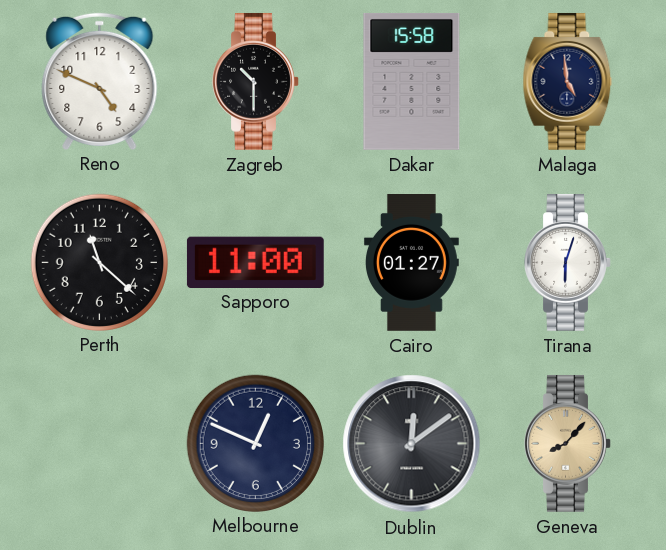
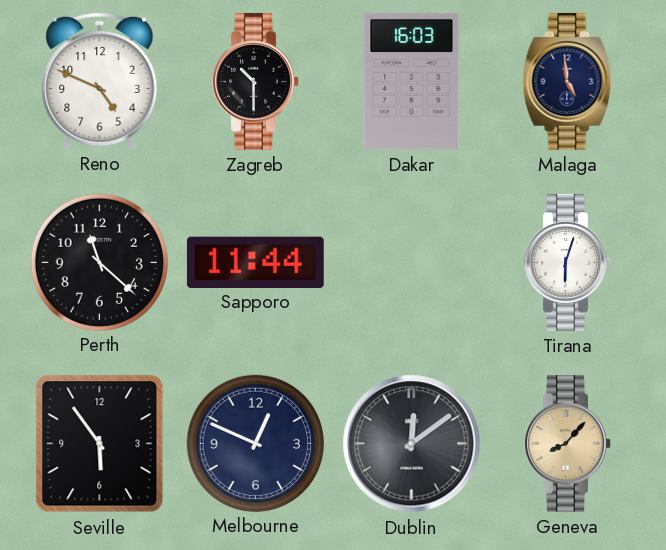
Dakar: 15:58 -> 16:03 (412, 81)
Sapporo: 11:00 -> 11:44 (255, 262)
Cairo: 01:27 -> none (411, 263)
Seville: none -> 5:54 (100, 444)
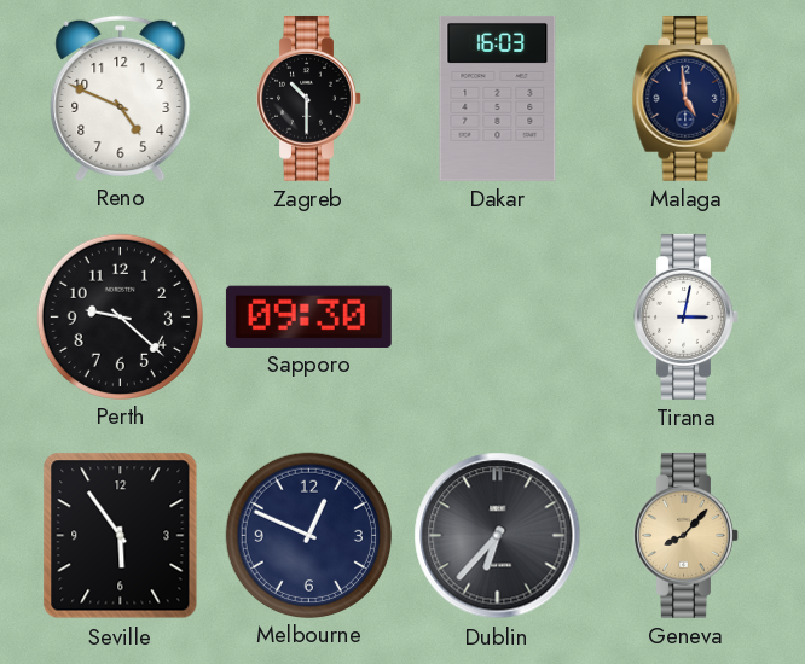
Perth: 11:22 -> 9:22 (120, 316)
Sapporo: 11:44 -> 09:30 (308, 316)
Tirana: 6:03 -> 3:02 (687, 316)
Dublin: 12:09 -> 6:37 (498, 536)
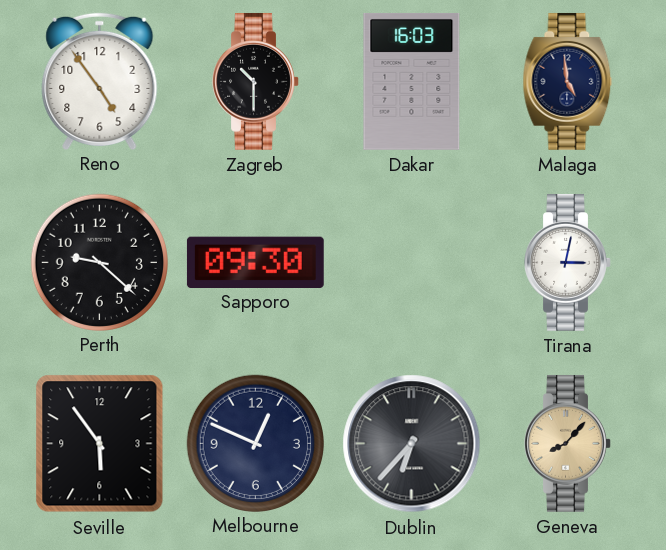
Reno: 4:49 -> 4:54 (100, 81)
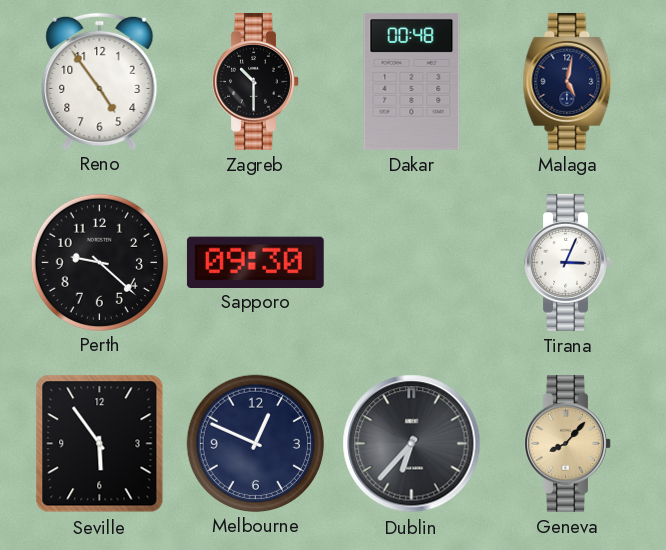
Dakar: 16:03 -> 00:48 (412, 81)
Malaga: 4:59 -> 5:02 (568, 81)
Tirana: 3:02 -> 3:04 (568, 262)
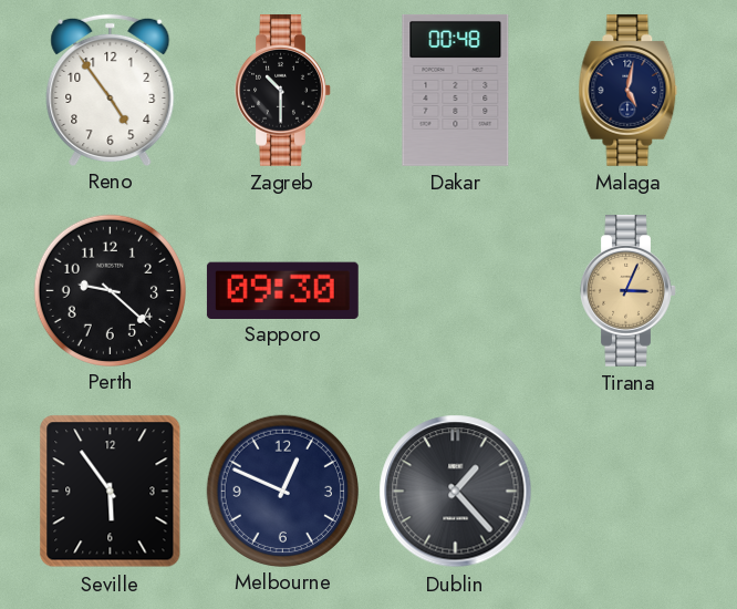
Tirana dial: white -> champagne (629, 290)
Dublin: 6:37 -> 1:23 (456, 492)
Geneva: 8:07 -> none (568, 443)
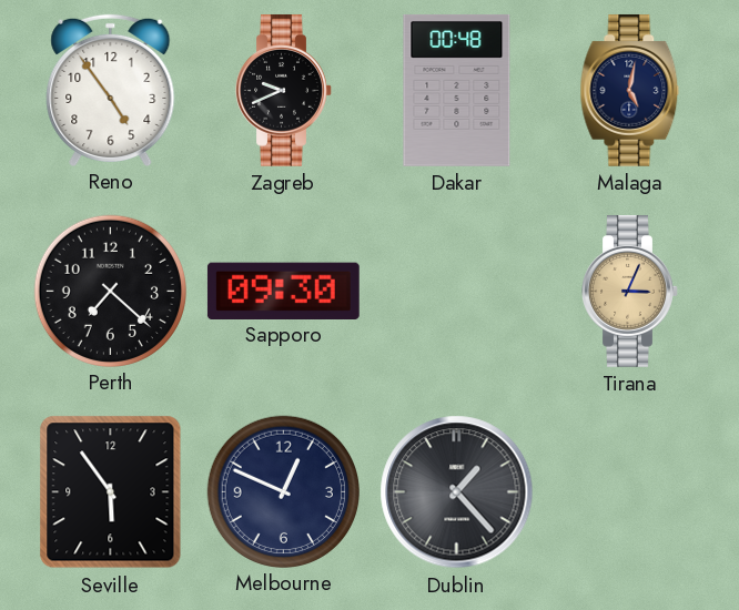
Zagreb: 10:30 -> 9:41 (284, 90)
Perth: 9:22 -> 7:22 (110, 291)
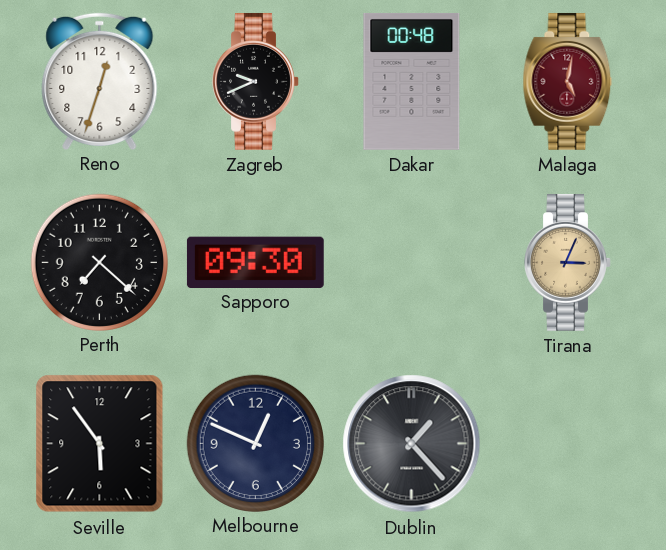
Reno: 4:54 -> 12:33 (100, 81)
Malaga dial: navy -> burgundy (568, 81)
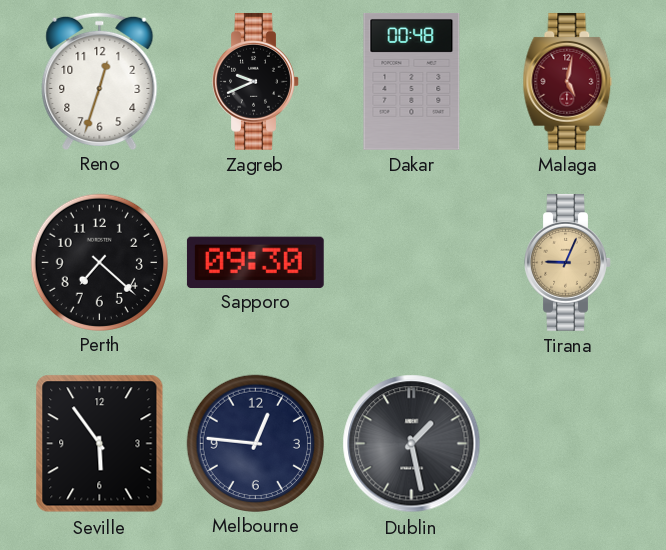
Tirana: 3:04 -> 9:04 (568, 262)
Melbourne: 12:49 -> 12:46 (255, 443)
Dublin: 1:23 -> 1:28 (412, 444)
